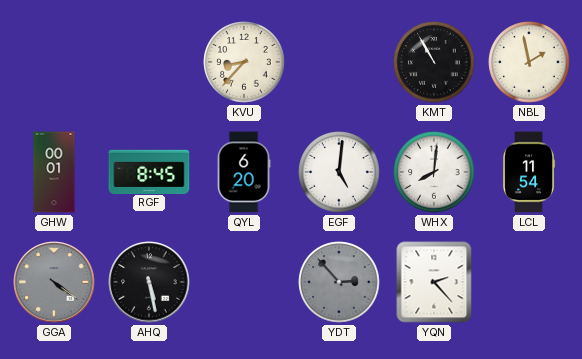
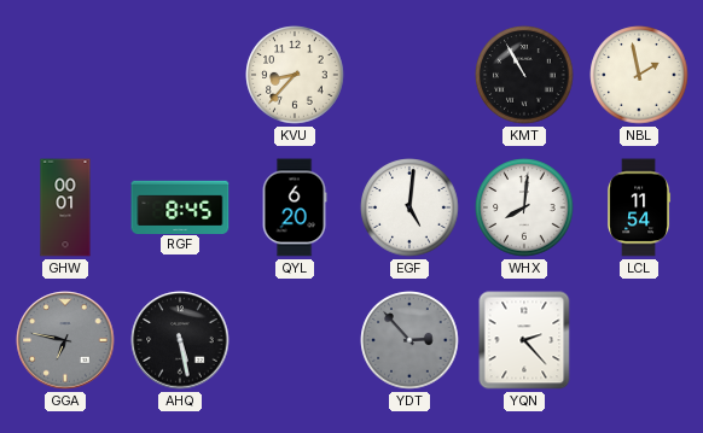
GGA: 4:21 -> 6:47 (65, 340)
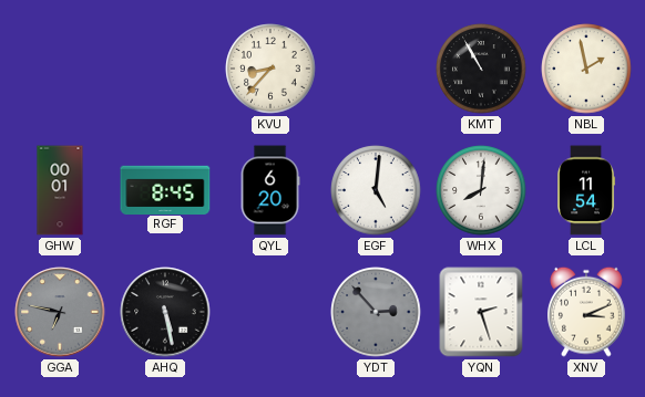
YQN: 2:23 -> 2:27 (481, 312)
XNV: none -> 3:11 (587, 312)
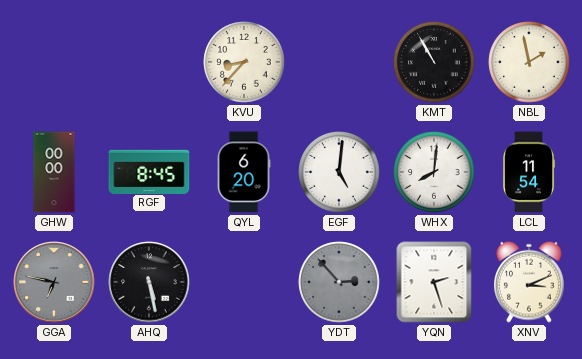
GHW: 00:01 -> 00:00 (54, 172)
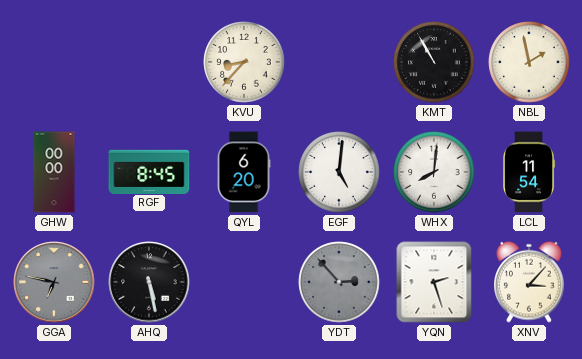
XNV: 3:11 -> 3:07 (530, 282)
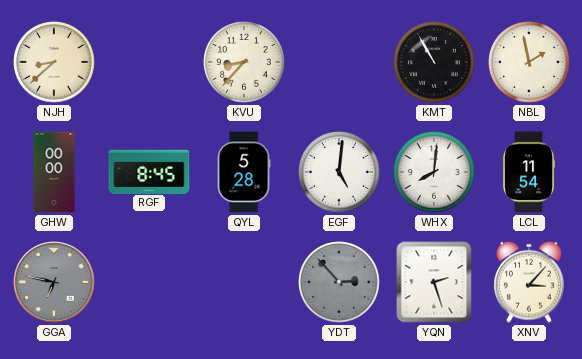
NJH: none -> 8:38 (54, 62)
QYL: 6:20 -> 5:28 (244, 172)
AHQ: 5:28 -> none (149, 282)
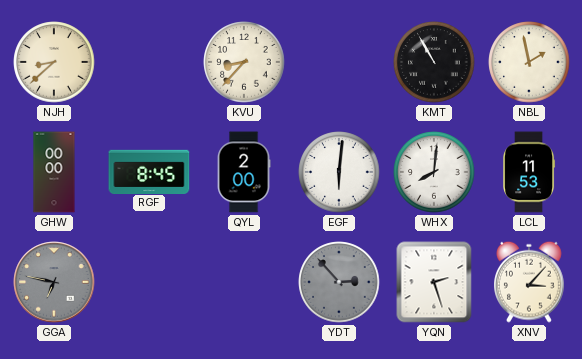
QYL: 5:28 -> 2:00 (244, 172)
EGF: 5:01 -> 6:01 (339, 172)
LCL: 11:54 -> 11:53 (529, 172)
